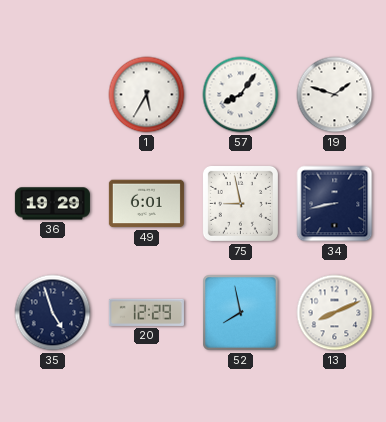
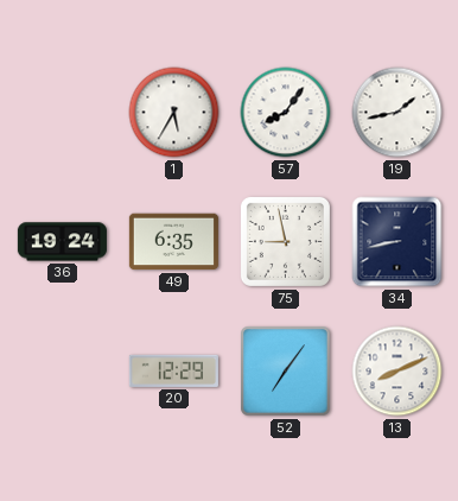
19: 1:48 -> 1:43 (397, 113)
36: 19:29 -> 19:24 (62, 242)
49: 6:01 -> 6:35 (173, 242)
35: 4:57 -> none (53, 313)
52: 7:58 -> 7:06 (286, 372)
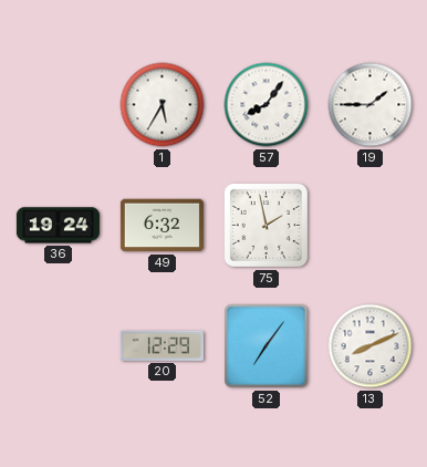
19: 1:43 -> 1:45 (371, 105)
49: 6:35 -> 6:32 (162, 226)
75: 8:58 -> 1:58 (265, 225)
34: 8:43 -> none (397, 242)
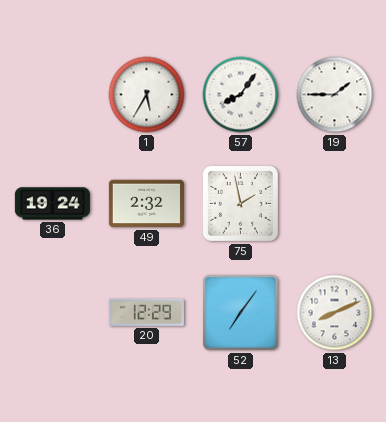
49: 6:32 -> 2:32 (146, 204)
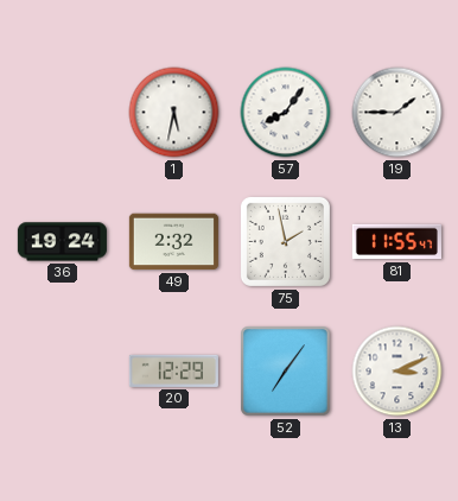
1: 5:35 -> 5:32 (174, 113)
81: none -> 11:55 (396, 242)
13: 8:11 -> 3:11 (397, 372)
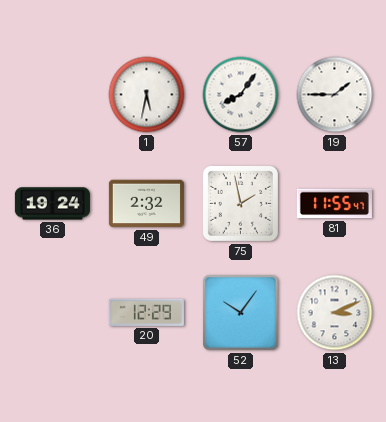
52: 7:06 -> 10:06 (241, 313)
